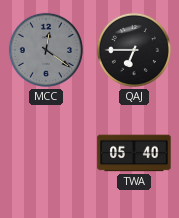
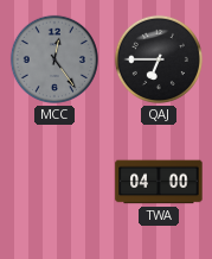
MCC: 12:21 -> 12:24 (54, 59)
TWA: 05:40 -> 04:00 (159, 182)
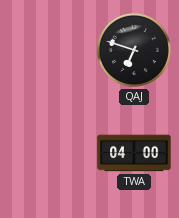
MCC: 12:24 -> none (54, 59)
QAJ: 6:45 -> 6:48 (134, 50)
